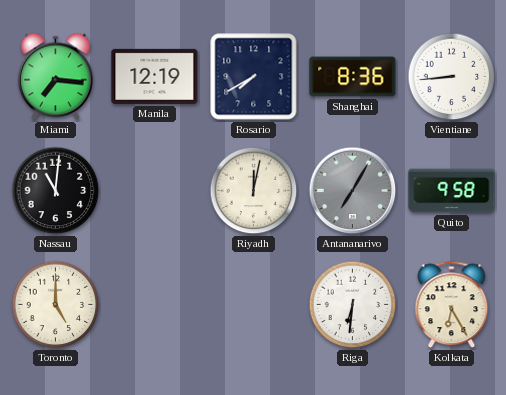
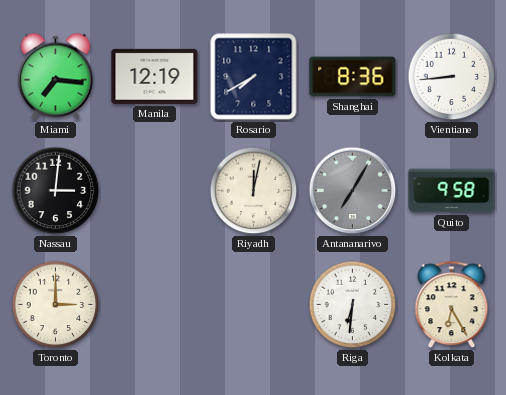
Nassau: 11:01 -> 3:01 (56, 191)
Toronto: 5:00 -> 3:00 (56, 305)
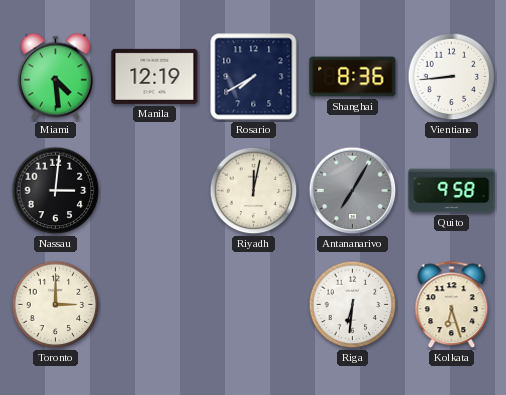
Miami: 7:16 -> 4:29 (55, 77)
Kolkata: 6:25 -> 6:27 (452, 305)
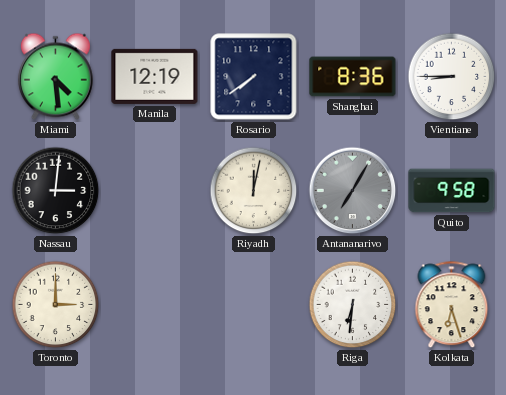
Rosario: 7:40 -> 7:39 (254, 77)
Vientiane: 8:44 -> 8:45 (452, 77)
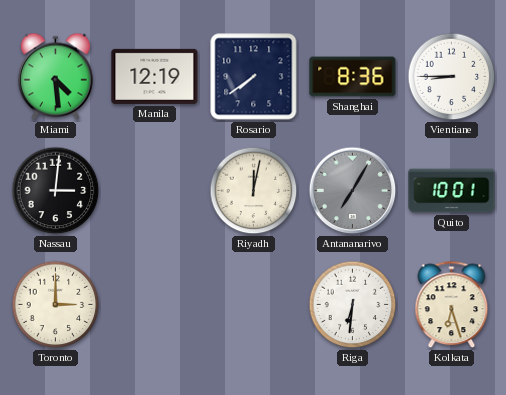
Quito: 9:58 -> 10:01 (452, 191)
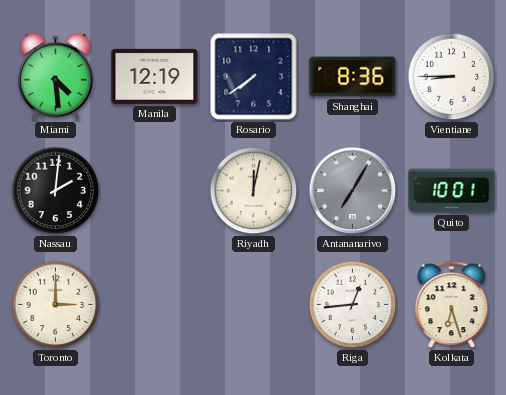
Nassau: 3:01 -> 2:01 (56, 191)
Riga: 6:31 -> 12:44 (353, 305)
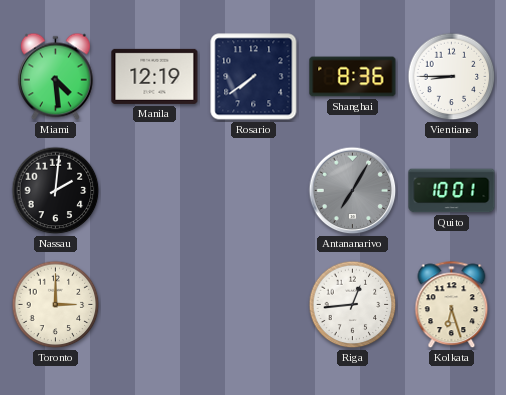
Riyadh: 12:02 -> none (254, 191)
